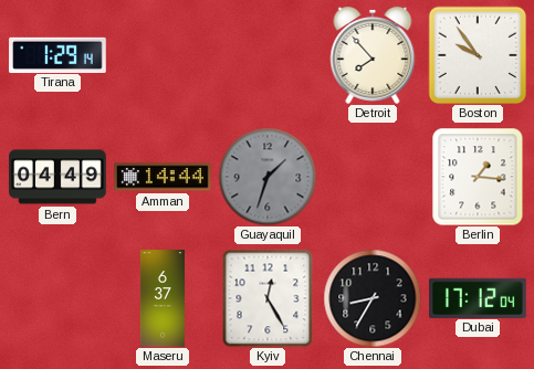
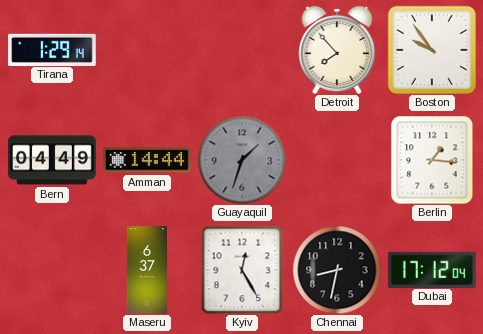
Chennai: 8:35 -> 8:32 (337, 270)
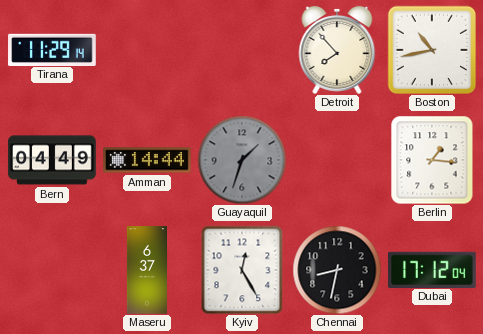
Tirana: 1:29 -> 11:29 (52, 49)
Boston: 9:54 -> 10:43 (432, 50)
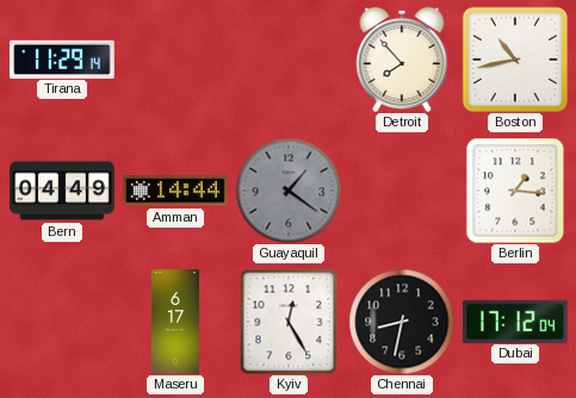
Guayaquil: 1:33 -> 1:21 (289, 191)
Maseru: 6:37 -> 6:17 (174, 322)
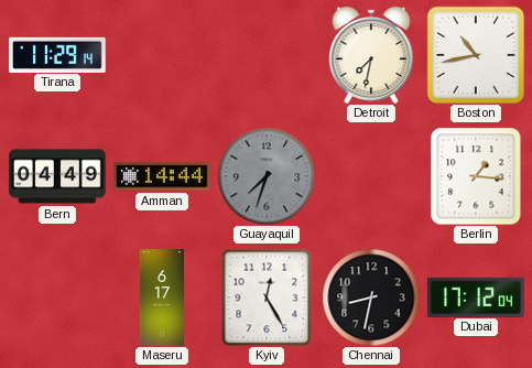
Detroit: 7:53 -> 7:32 (371, 55)
Guayaquil: 1:21 -> 7:33 (267, 176)
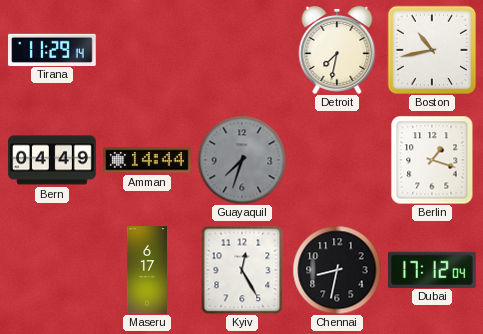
Berlin: 1:16 -> 1:18 (432, 160)
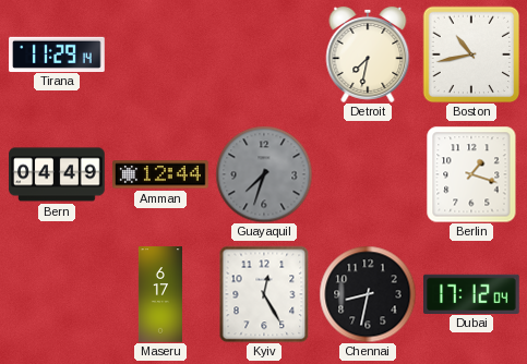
Amman: 14:44 -> 12:44 (160, 174)
